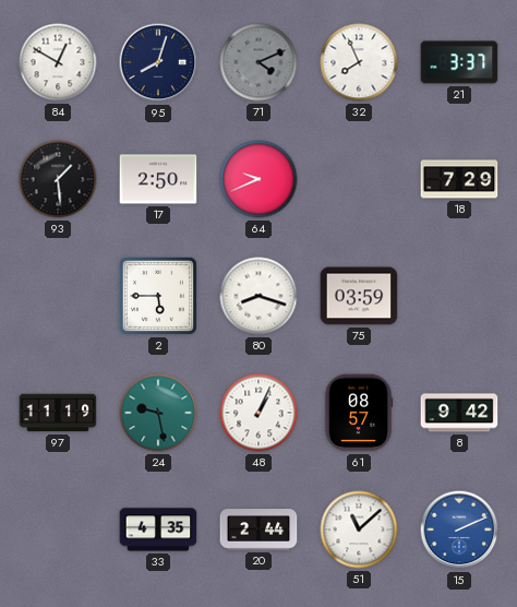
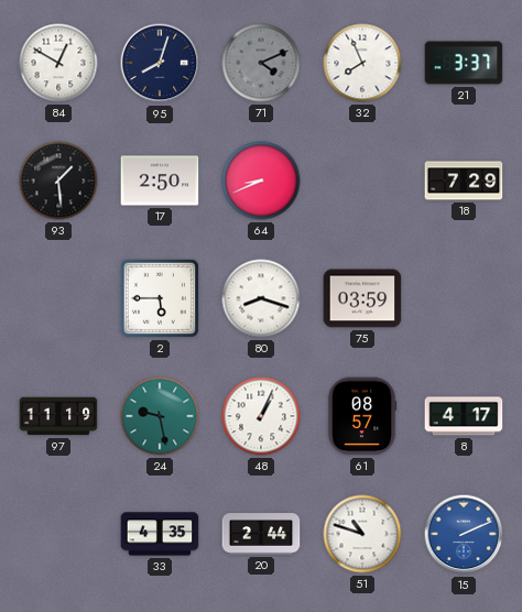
64: 9:41 -> 8:41 (261, 181)
8: 9:42 -> 4:17 (464, 416)
51: 11:08 -> 10:48 (362, 534)
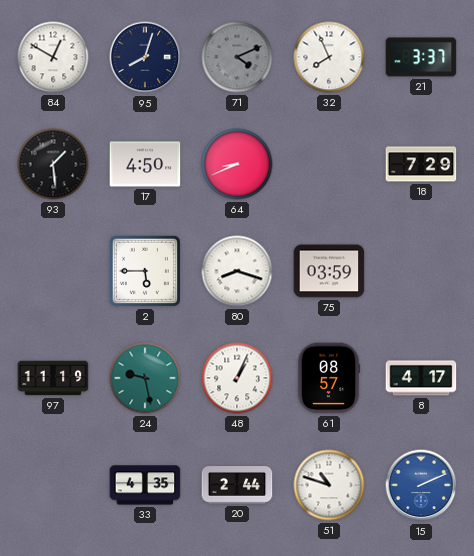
17: 2:50 -> 4:50 (145, 164)
